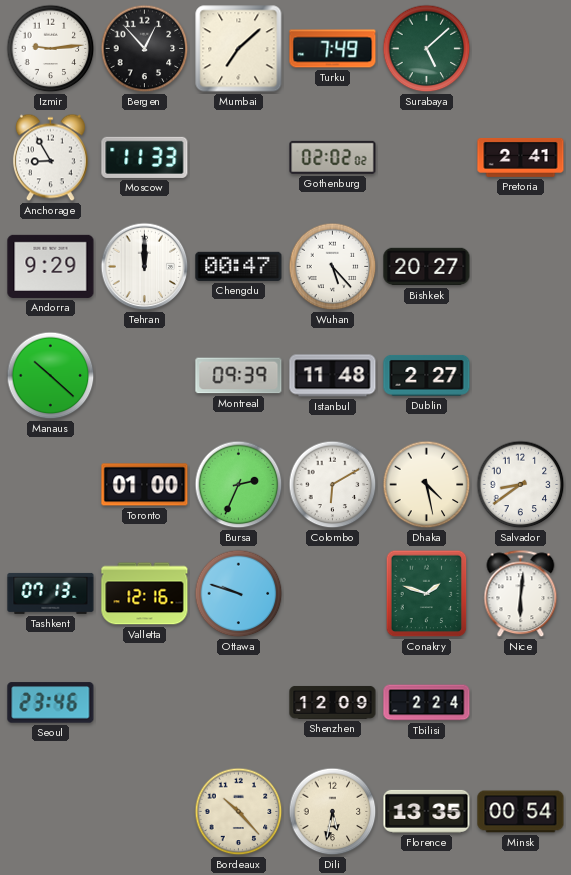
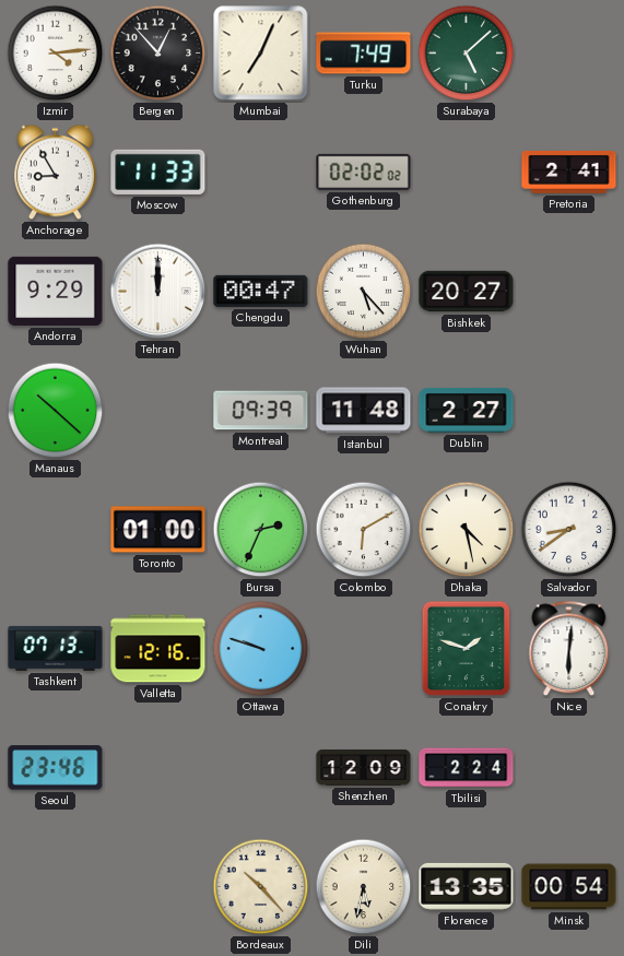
Izmir: 9:14 -> 4:14 (56, 54)
Mumbai: 7:08 -> 7:04 (261, 54)
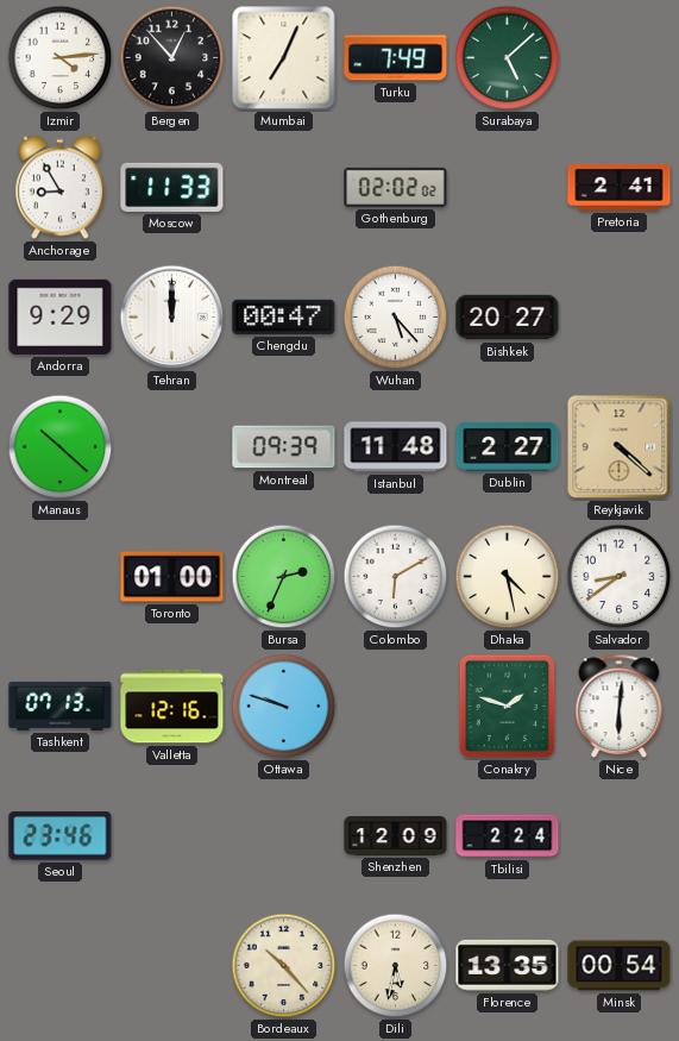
Reykjavik: none -> 4:22 (620, 447)
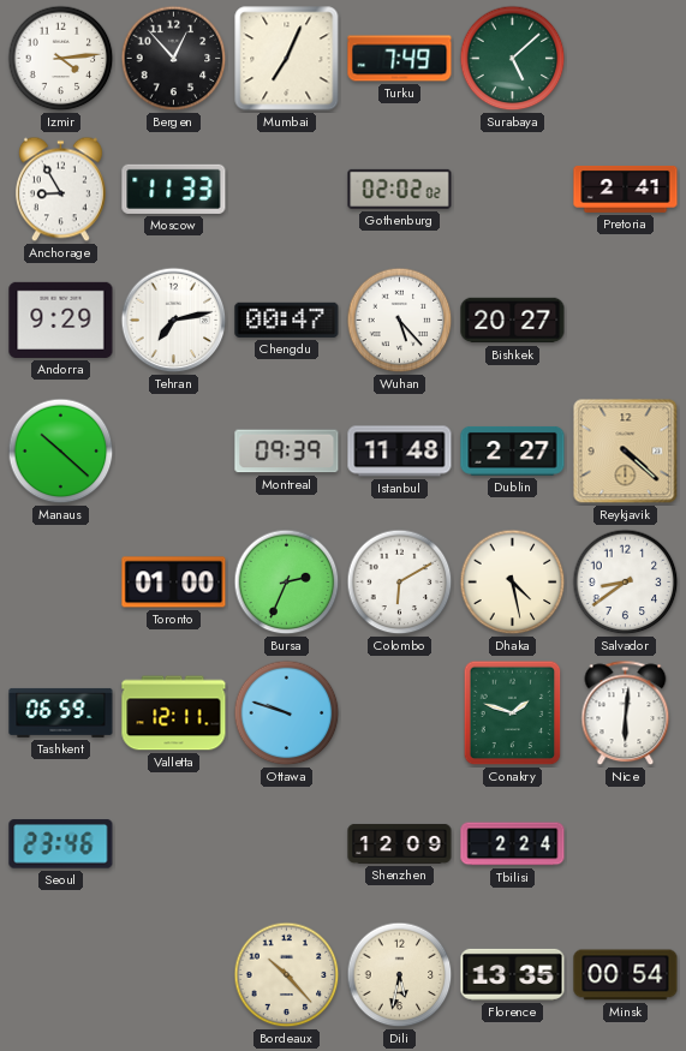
Tehran: 12:00 -> 7:13 (174, 321)
Tashkent: 07:13 -> 06:59 (61, 712)
Valletta: 12:16 -> 12:11 (174, 713)
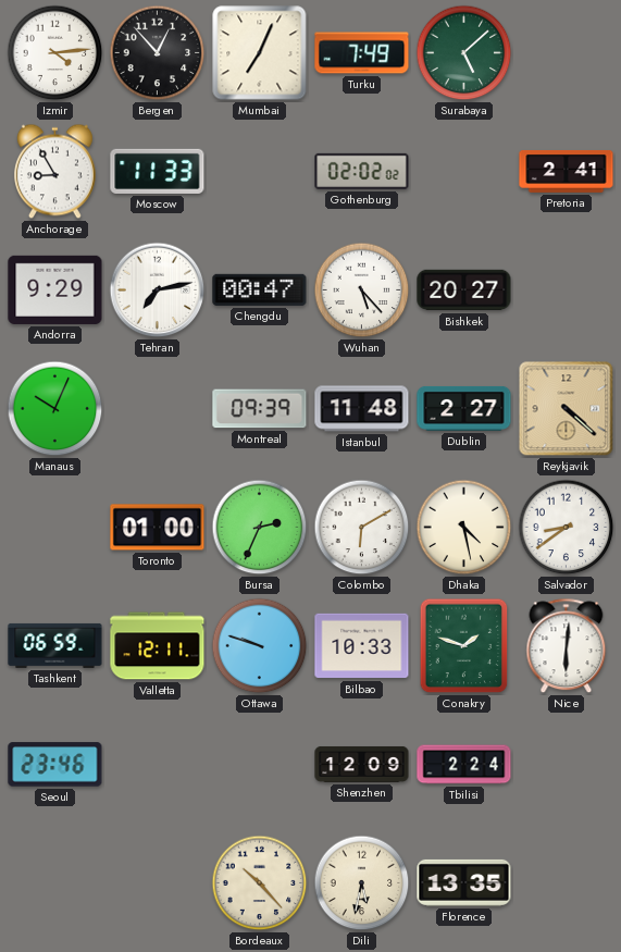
Manaus: 10:22 -> 10:04 (55, 409)
Bilbao: none -> 10:33 (362, 646)
Minsk: 00:54 -> none (626, 975)
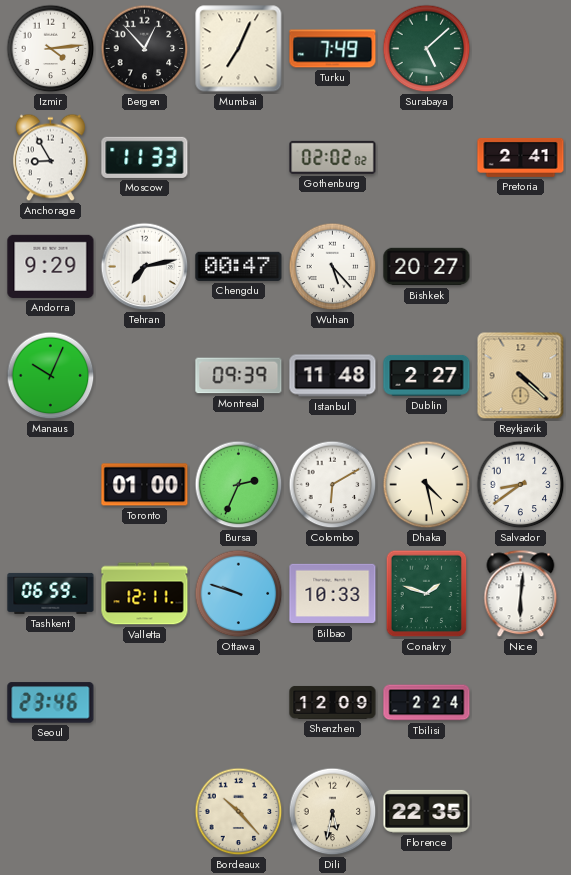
Florence: 13:35 -> 22:35 (427, 811)
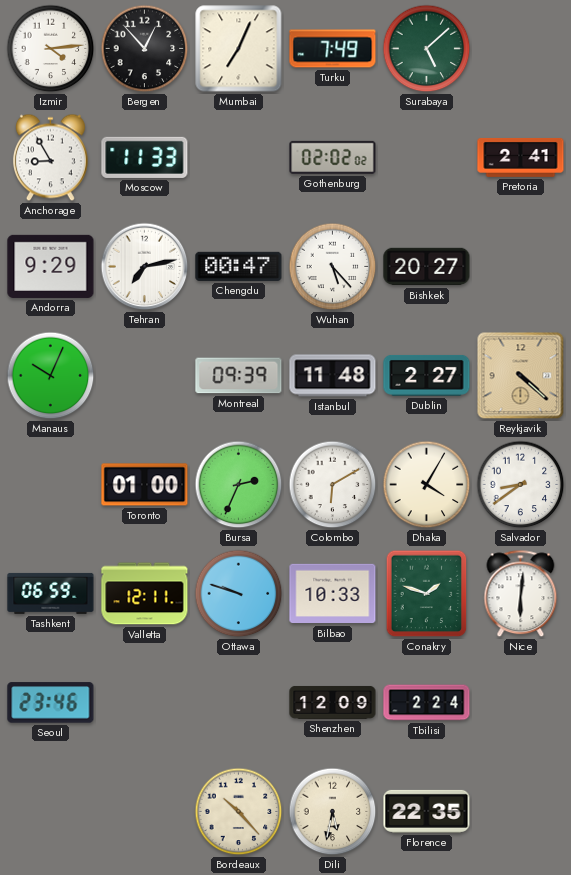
Dhaka: 4:28 -> 4:05 (427, 485)
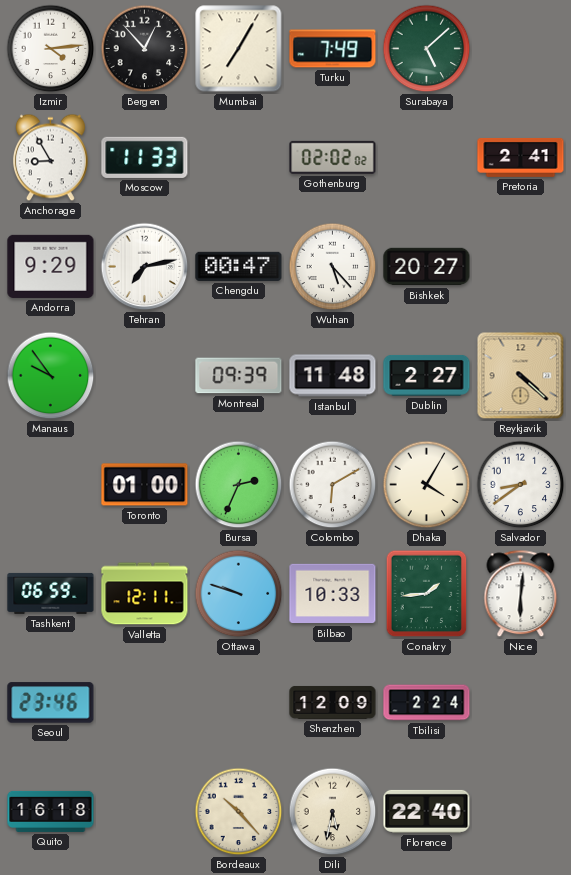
Mumbai: 7:04 -> 7:05 (239, 49)
Manaus: 10:04 -> 9:54 (51, 376)
Conakry: 1:48 -> 1:44 (427, 594)
Quito: none -> 16:18 (51, 811)
Florence: 22:35 -> 22:40 (427, 811)
